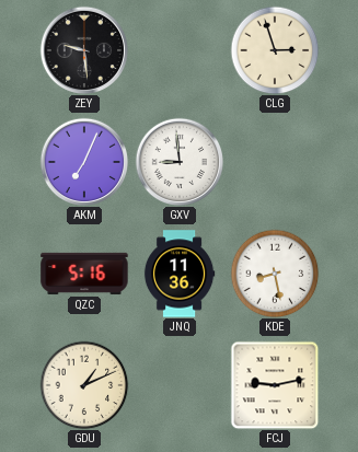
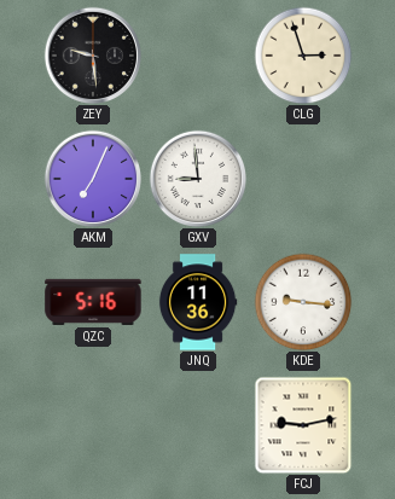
KDE: 8:28 -> 9:16 (303, 302)
GDU: 1:11 -> none (84, 385)
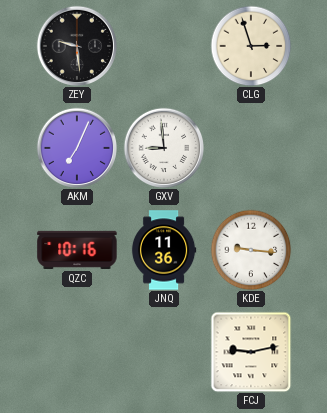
QZC: 5:16 -> 10:16 (77, 250)
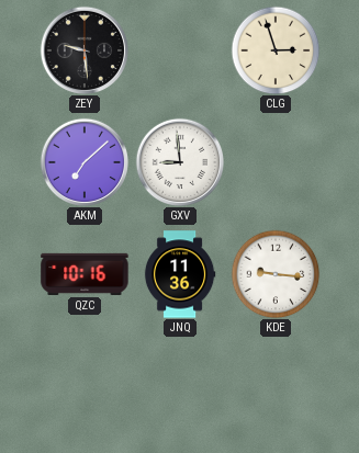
AKM: 7:04 -> 7:08 (83, 161)
FCJ: 9:13 -> none (251, 352)
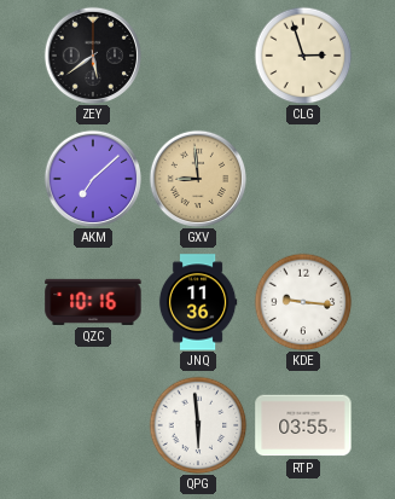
ZEY: 9:29 -> 5:39 (92, 54)
GXV dial: white -> champagne (197, 178)
QPG: none -> 5:59 (198, 425)
RTP: none -> 03:55 (303, 425)
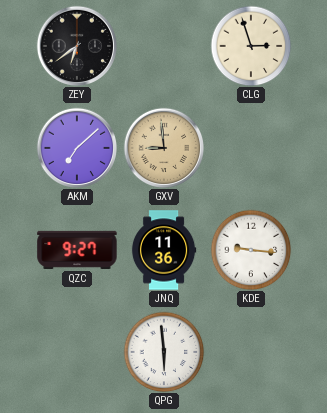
ZEY: 5:39 -> 6:39 (76, 45)
QZC: 10:16 -> 9:27 (77, 250)
RTP: 03:55 -> none (303, 425)
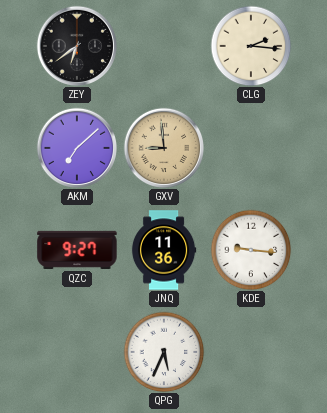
CLG: 2:57 -> 2:16 (251, 46)
QPG: 5:59 -> 5:34 (164, 352)
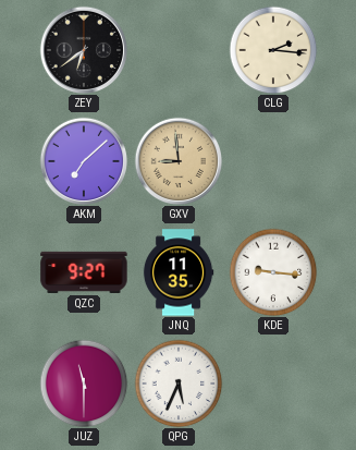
JNQ: 11:36 -> 11:35 (179, 272)
JUZ: none -> 11:30 (84, 384)
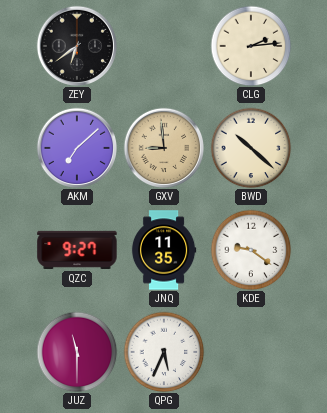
CLG: 2:16 -> 2:14 (251, 46)
BWD: none -> 10:22 (251, 148)
KDE: 9:16 -> 9:21 (251, 250)
